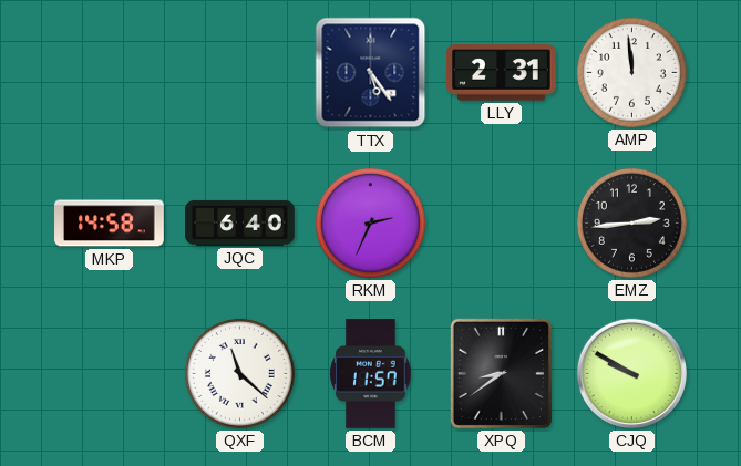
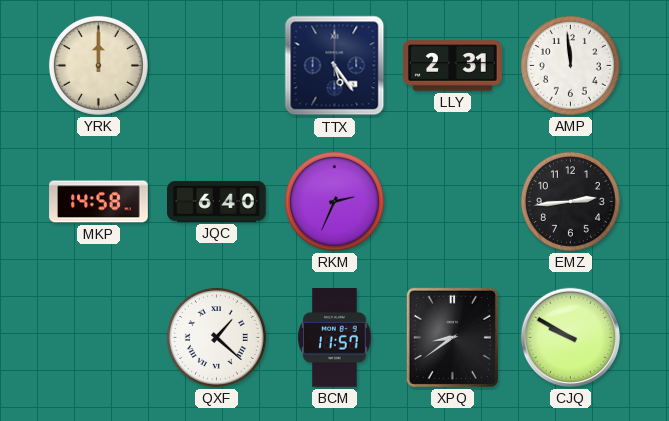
YRK: none -> 12:00 (98, 65)
QXF: 11:22 -> 1:22 (216, 337)
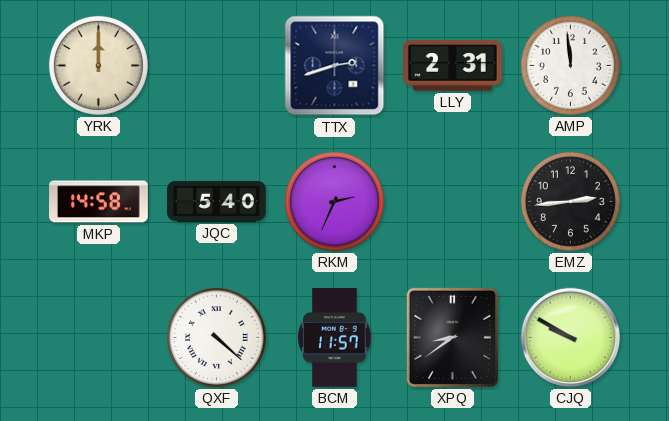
TTX: 5:24 -> 2:42 (335, 66)
JQC: 6:40 -> 5:40 (217, 201)
QXF: 1:22 -> 4:22 (216, 337)
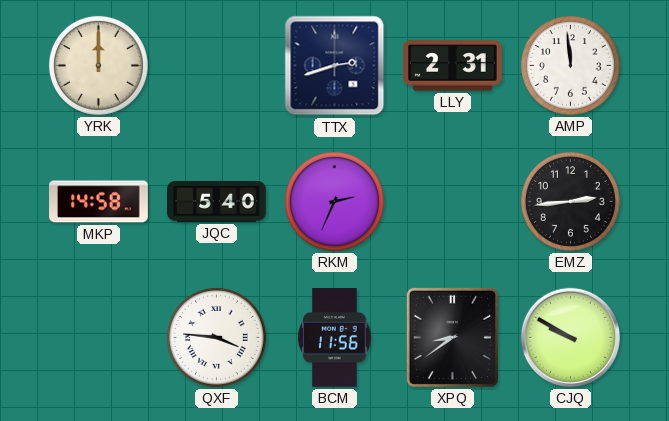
QXF: 4:22 -> 3:46 (216, 337)
BCM: 11:57 -> 11:56 (335, 338)
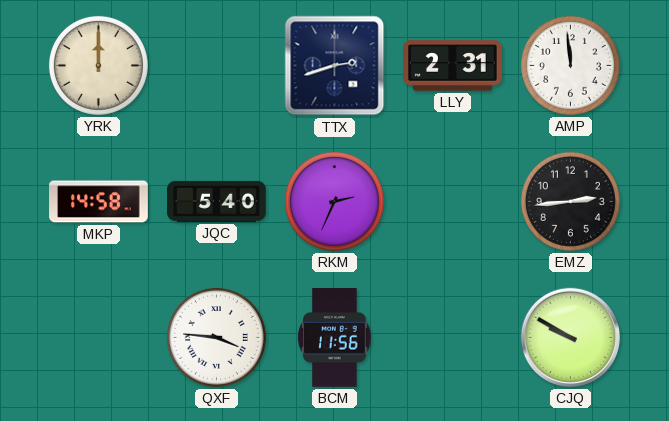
XPQ: 8:39 -> none (452, 337)
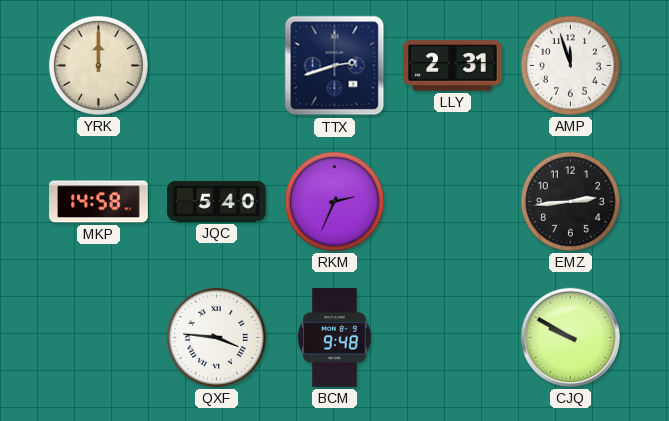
AMP: 11:59 -> 11:57 (570, 65)
BCM: 11:56 -> 9:48 (335, 338)
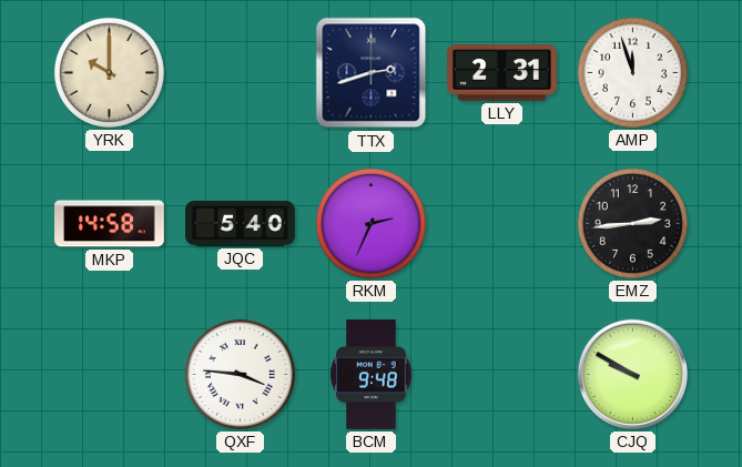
YRK: 12:00 -> 10:00 (109, 72)
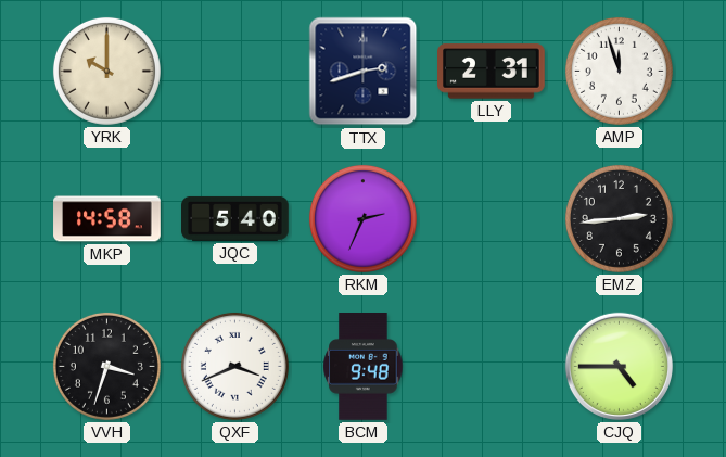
VVH: none -> 3:33 (106, 366)
QXF: 3:46 -> 3:41 (234, 366)
CJQ: 9:50 -> 4:45 (619, 366)
